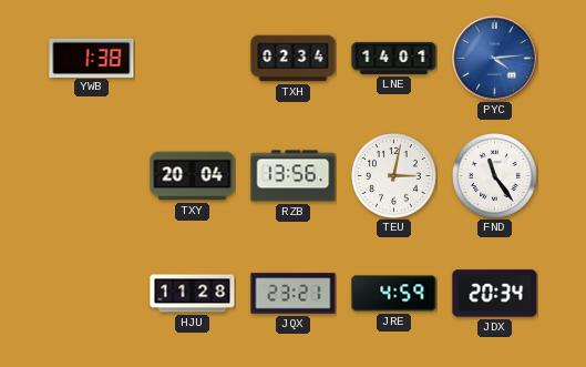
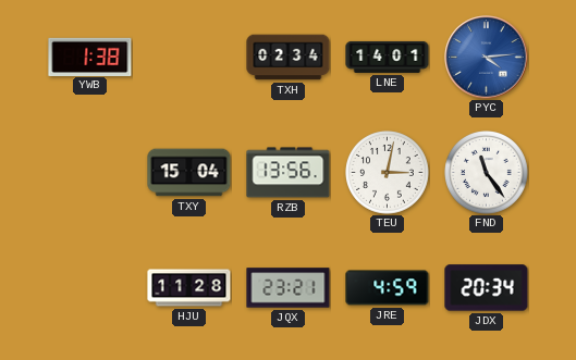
TXY: 20:04 -> 15:04 (189, 173)
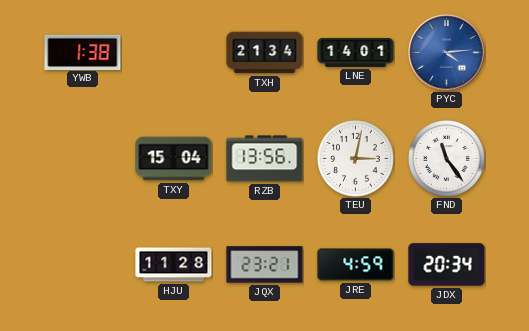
TXH: 02:34 -> 21:34 (265, 53)
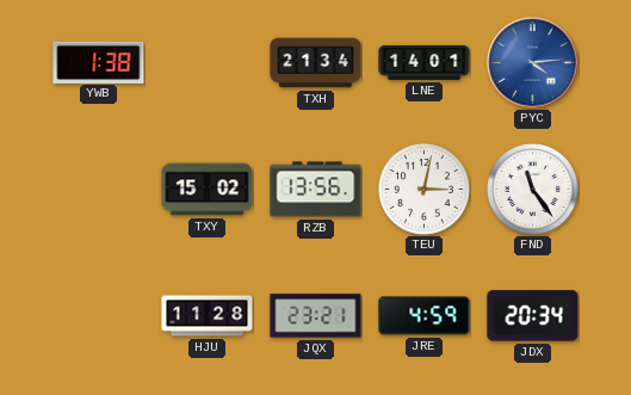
TXY: 15:04 -> 15:02 (208, 190)
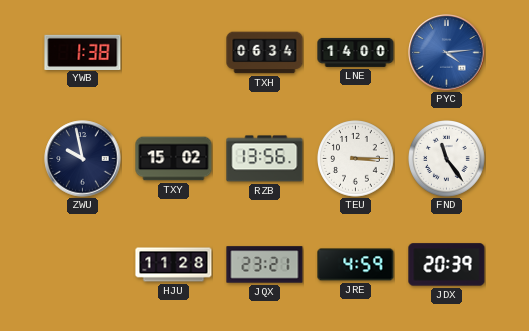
TXH: 21:34 -> 06:34 (265, 53)
LNE: 14:01 -> 14:00 (356, 52)
ZWU: none -> 9:58 (83, 159)
TEU: 3:02 -> 3:15 (356, 159)
JDX: 20:34 -> 20:39 (447, 265)
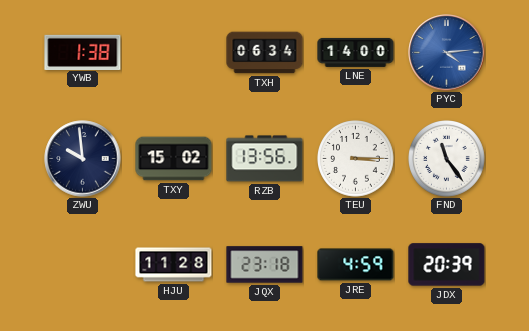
ZWU: 9:58 -> 9:59 (83, 159)
JQX: 23:21 -> 23:18 (265, 265)
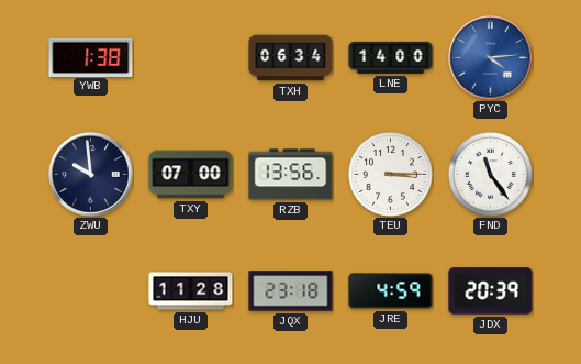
TXY: 15:02 -> 07:00 (191, 175)
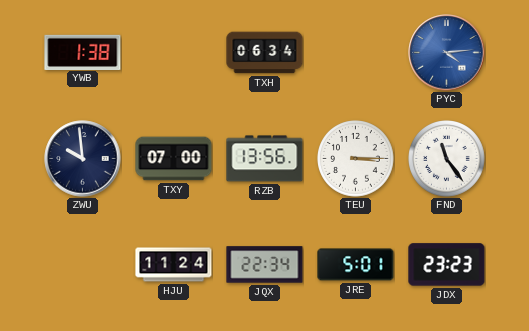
LNE: 14:00 -> none (391, 57)
HJU: 11:28 -> 11:24 (174, 265)
JQX: 23:18 -> 22:34 (265, 265)
JRE: 4:59 -> 5:01 (356, 265)
JDX: 20:39 -> 23:23 (447, 265)
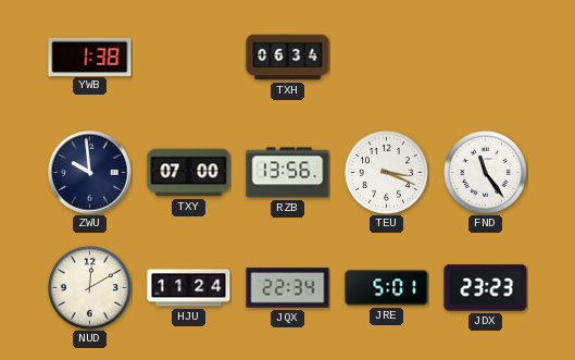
PYC: 4:14 -> none (447, 53)
TEU: 3:15 -> 3:19 (387, 173)
NUD: none -> 12:10 (90, 288)
